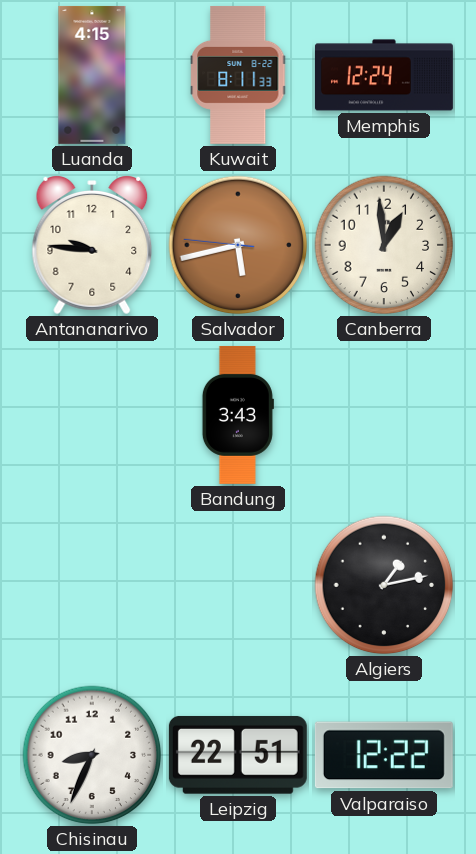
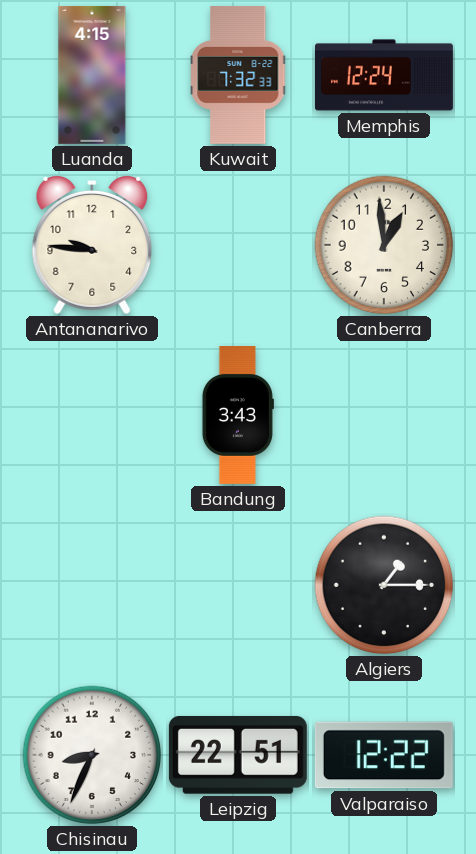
Kuwait: 8:11 -> 7:32 (239, 75)
Salvador: 5:42 -> none (238, 245)
Algiers: 1:13 -> 1:15 (384, 585)
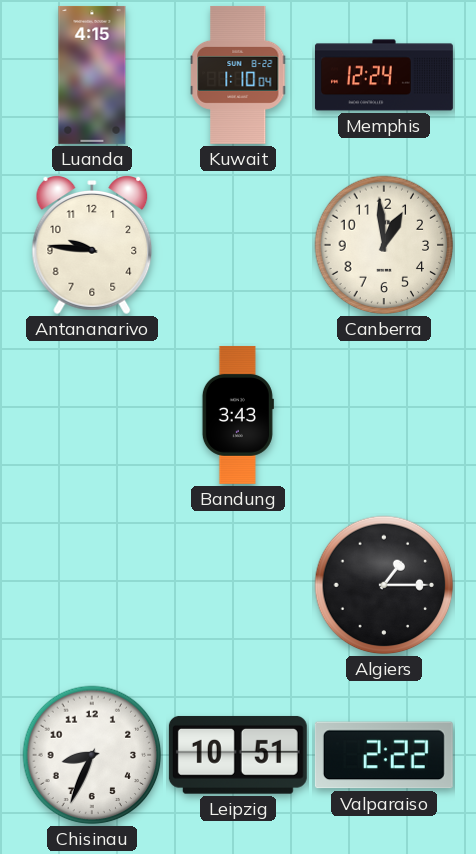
Kuwait: 7:32 -> 1:10 (239, 75)
Leipzig: 22:51 -> 10:51 (238, 755)
Valparaiso: 12:22 -> 2:22 (384, 755)
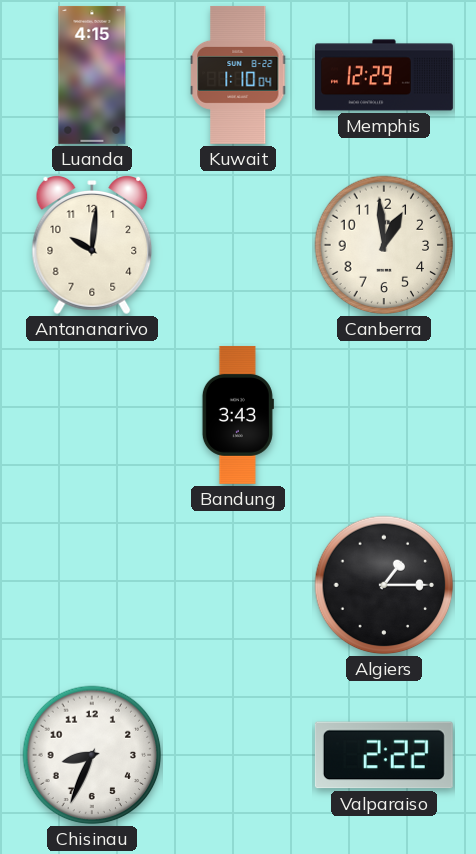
Memphis: 12:24 -> 12:29 (384, 75)
Antananarivo: 9:46 -> 10:01 (92, 245)
Leipzig: 10:51 -> none (238, 755)
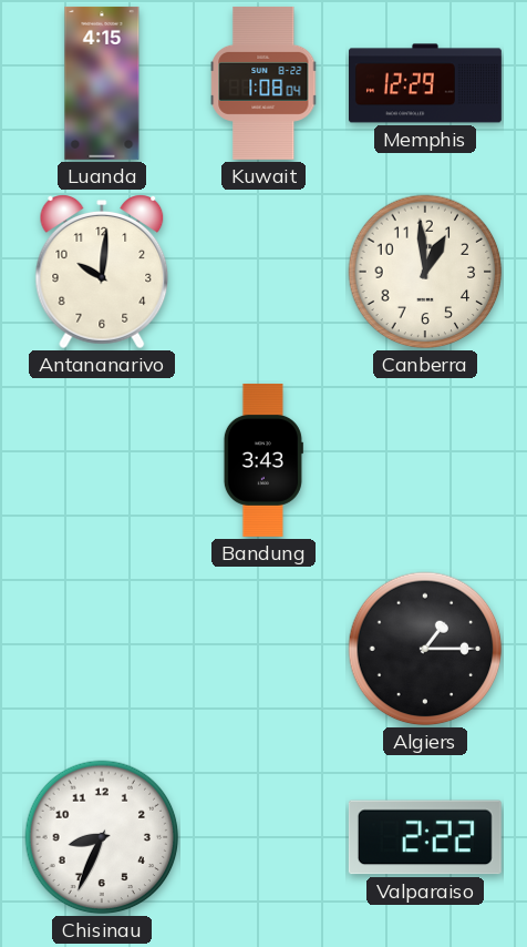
Kuwait: 1:10 -> 1:08 (265, 83)
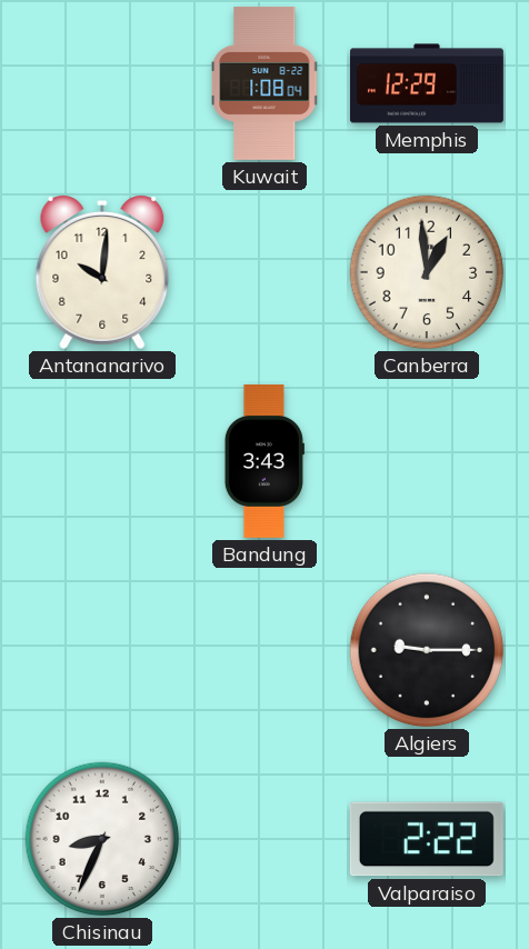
Luanda: 4:15 -> none (102, 83)
Algiers: 1:15 -> 9:15 (427, 650)
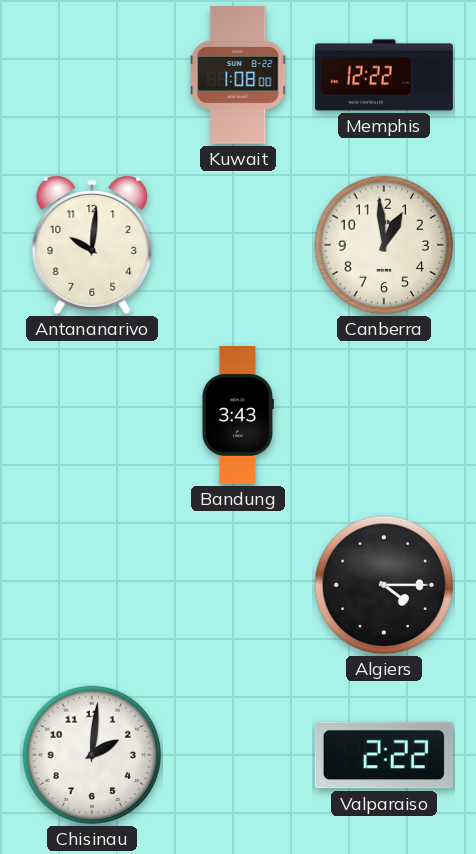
Kuwait: 1:08:04 -> 1:08:00 (239, 75)
Memphis: 12:29 -> 12:22 (384, 75)
Algiers: 9:15 -> 4:15 (384, 585)
Chisinau: 8:34 -> 2:01 (92, 755)
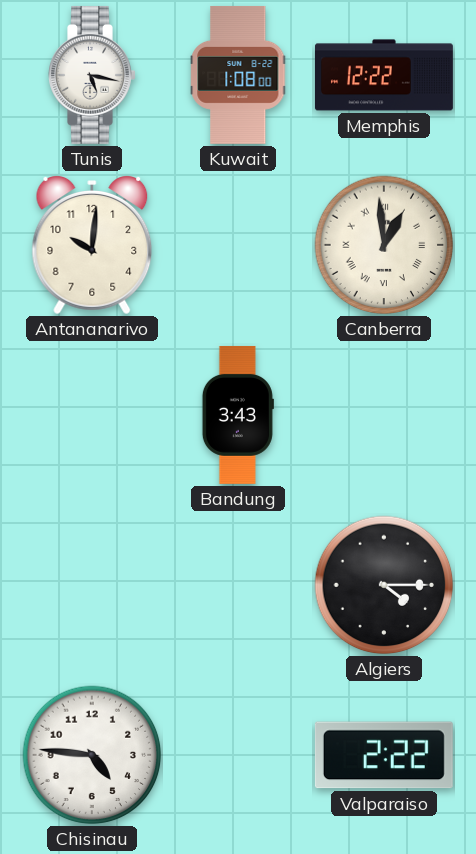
Tunis: none -> 5:17 (92, 75)
Canberra numerals: Arabic -> Roman (384, 245)
Chisinau: 2:01 -> 4:46 (92, 755)
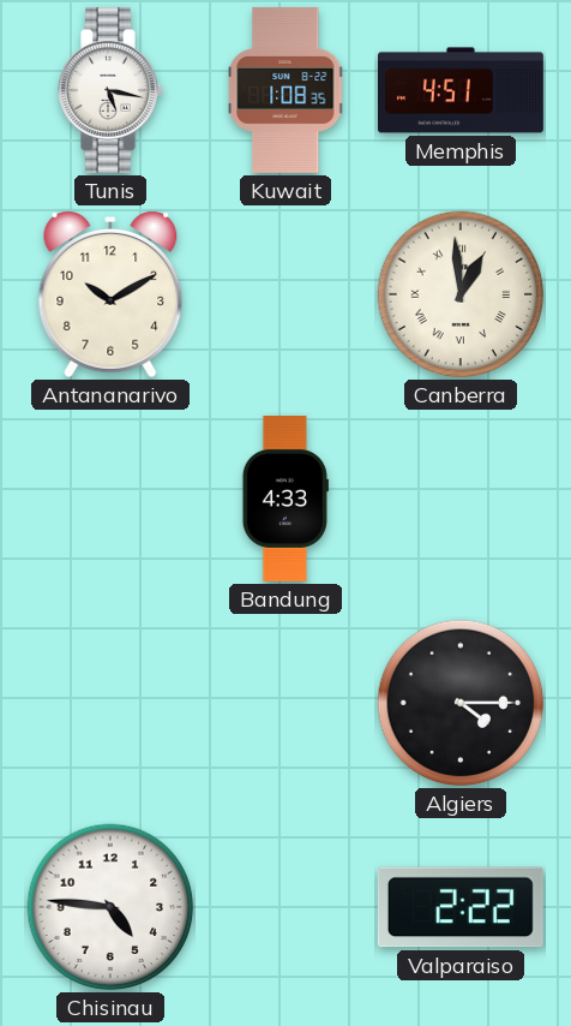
Kuwait: 1:08:00 -> 1:08:35 (287, 90)
Memphis: 12:22 -> 4:51 (461, 90)
Antananarivo: 10:01 -> 10:10 (110, 294)
Bandung: 3:43 -> 4:33 (285, 499)
